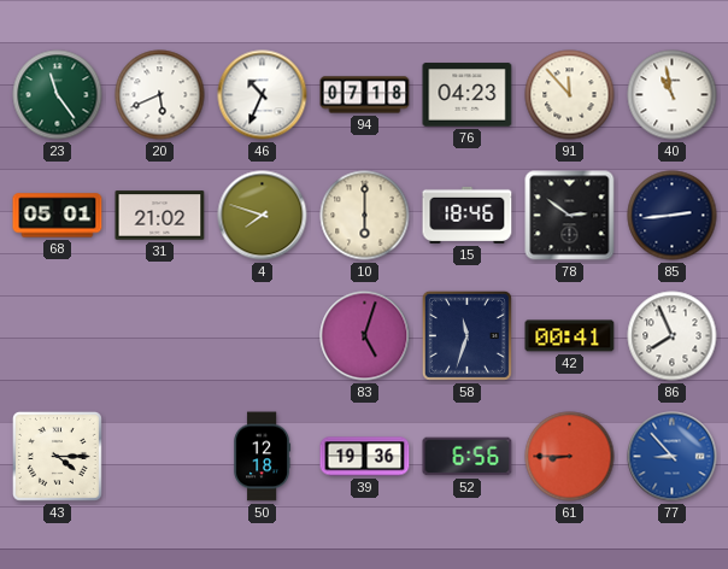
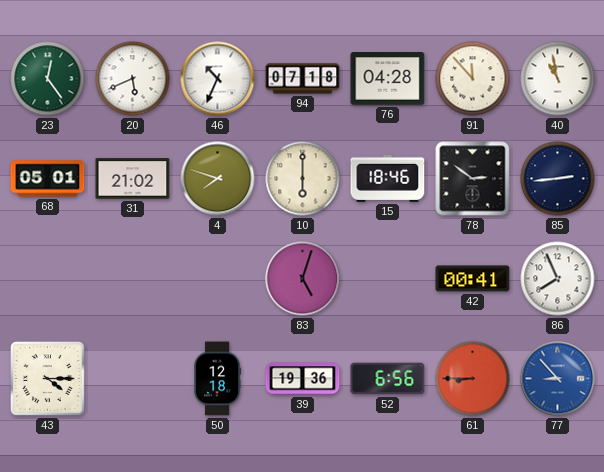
23: 11:24 -> 12:24 (48, 79)
76: 04:23 -> 04:28 (388, 79)
58: 11:33 -> none (466, 335)
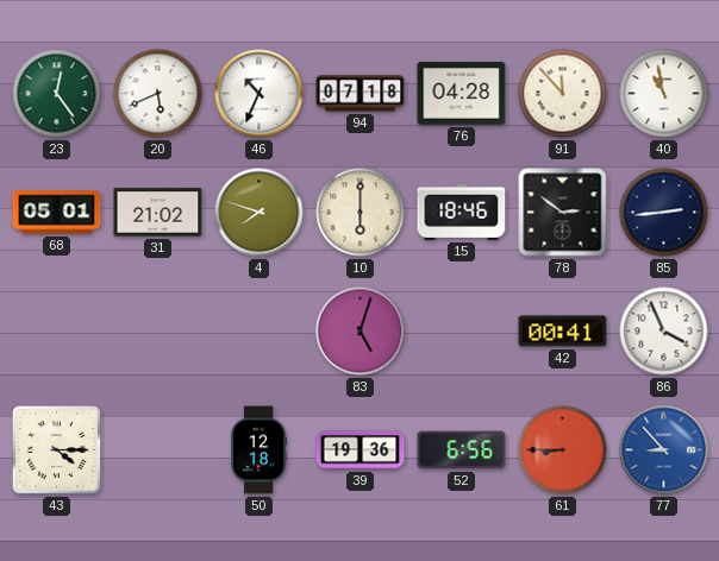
86: 7:56 -> 3:56 (664, 332)
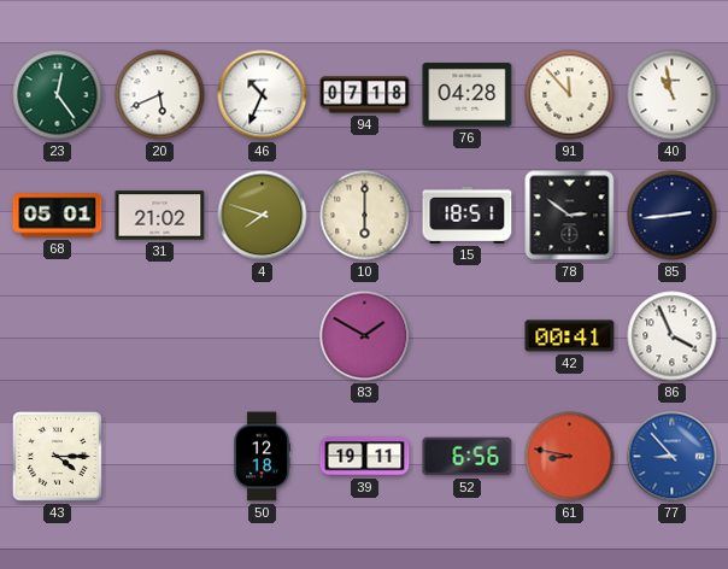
15: 18:46 -> 18:51 (468, 215)
83: 5:03 -> 1:50 (365, 336)
39: 19:36 -> 19:11 (365, 457)
61: 8:45 -> 8:47 (570, 457)
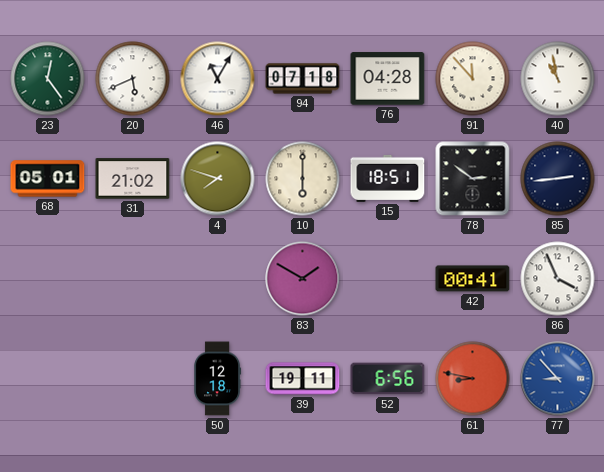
46: 10:34 -> 11:05 (218, 79)
43: 4:15 -> none (57, 456)
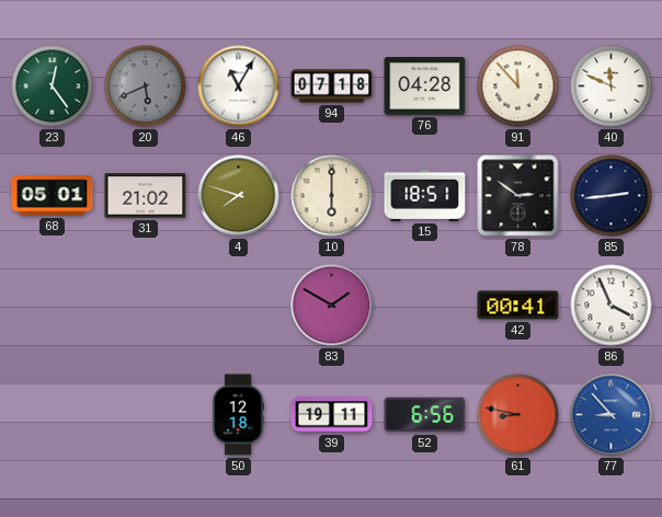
20 dial: white -> grey (146, 87)
40: 10:58 -> 11:49 (612, 87)
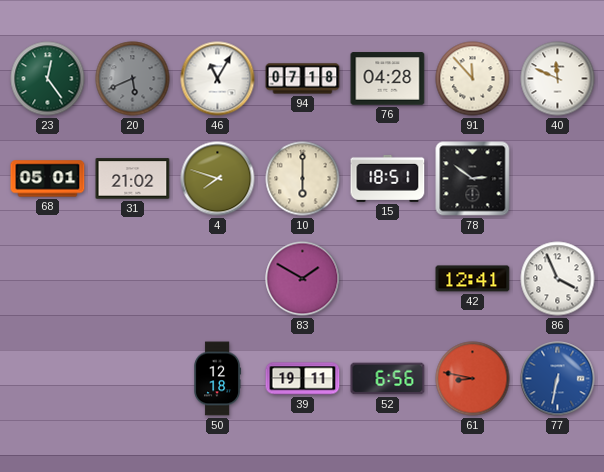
85: 2:44 -> none (612, 196)
42: 00:41 -> 12:41 (473, 279)
77: 8:53 -> 6:32 (558, 379)
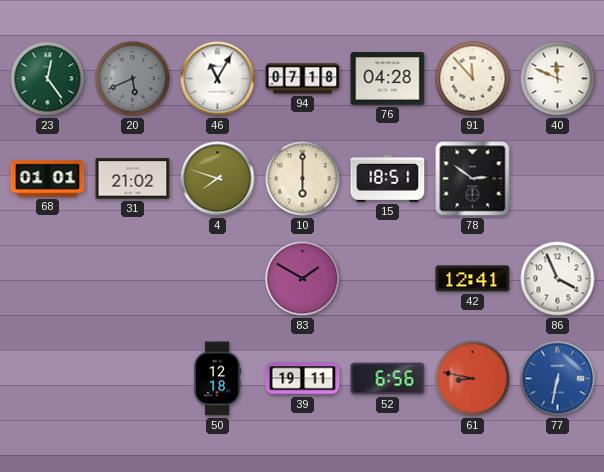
68: 05:01 -> 01:01 (48, 179)
